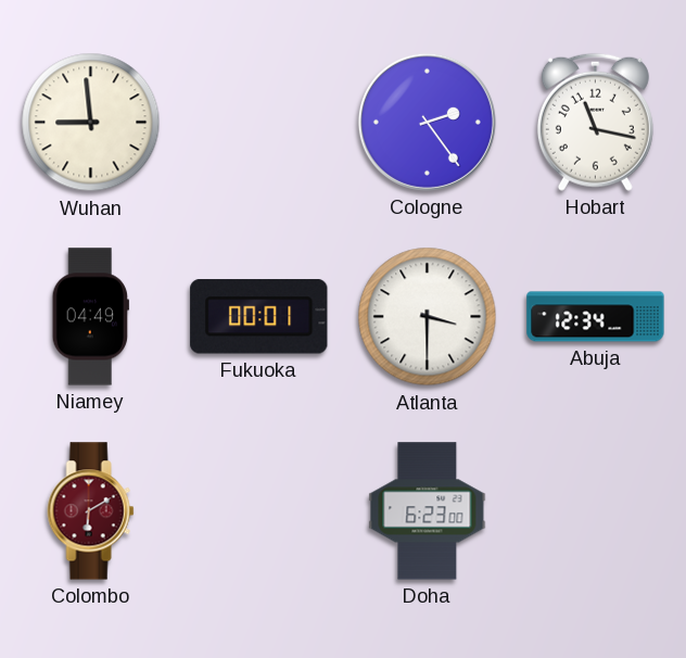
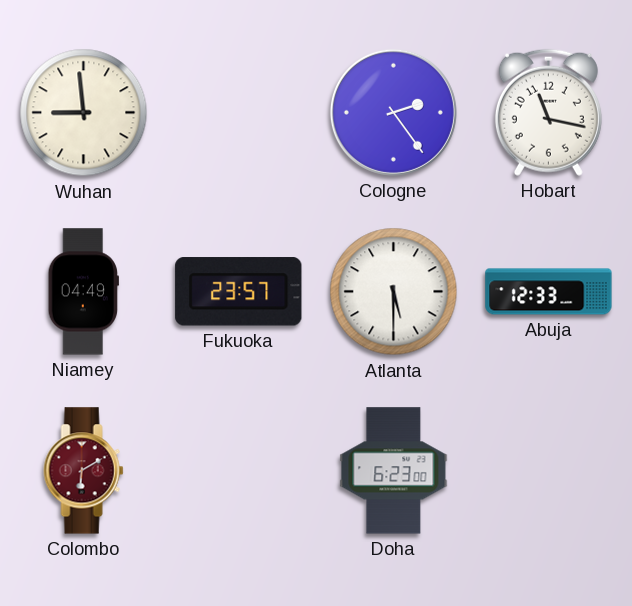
Fukuoka: 00:01 -> 23:57 (239, 292)
Atlanta: 3:30 -> 5:30 (394, 292)
Abuja: 12:34 -> 12:33 (549, 292)
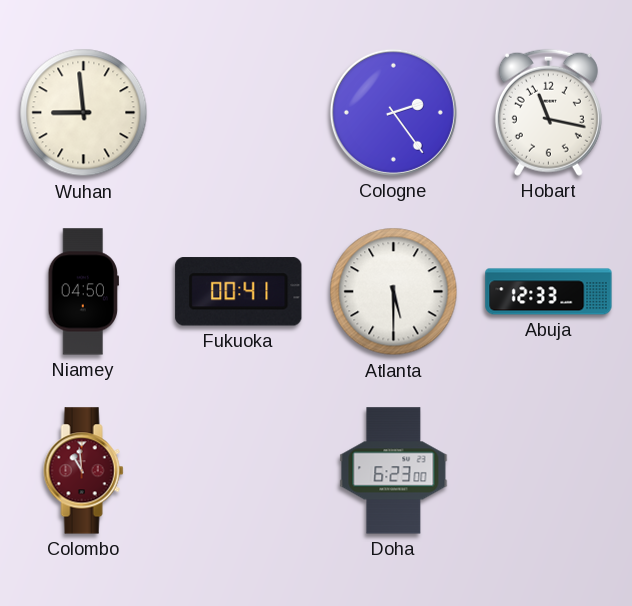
Niamey: 04:49 -> 04:50 (83, 292)
Fukuoka: 23:57 -> 00:41 (239, 292)
Colombo: 6:10 -> 10:59 (84, 471)
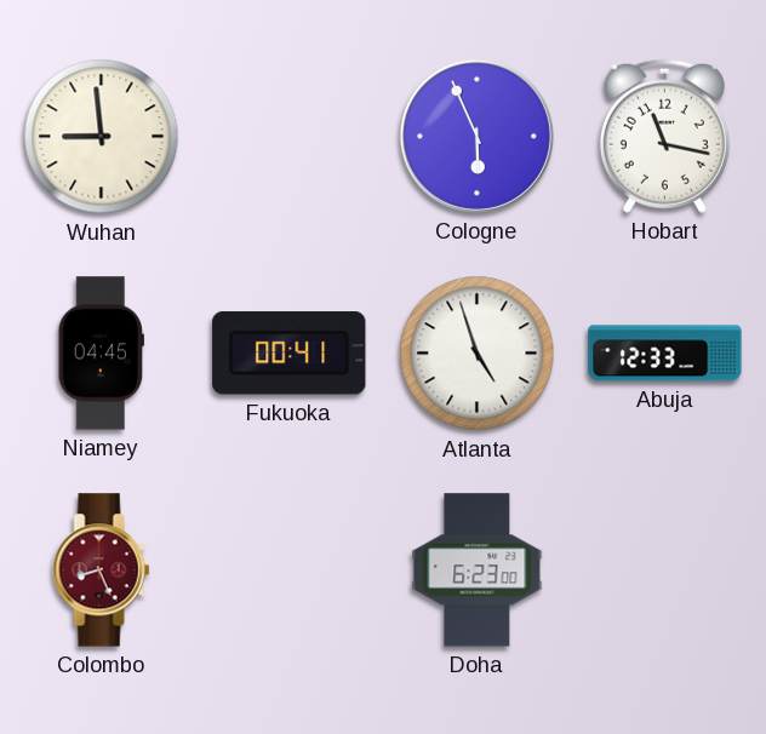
Cologne: 2:24 -> 5:56 (476, 136)
Niamey: 04:50 -> 04:45 (101, 354)
Atlanta: 5:30 -> 4:57 (478, 354)
Colombo: 10:59 -> 8:26 (102, 570)
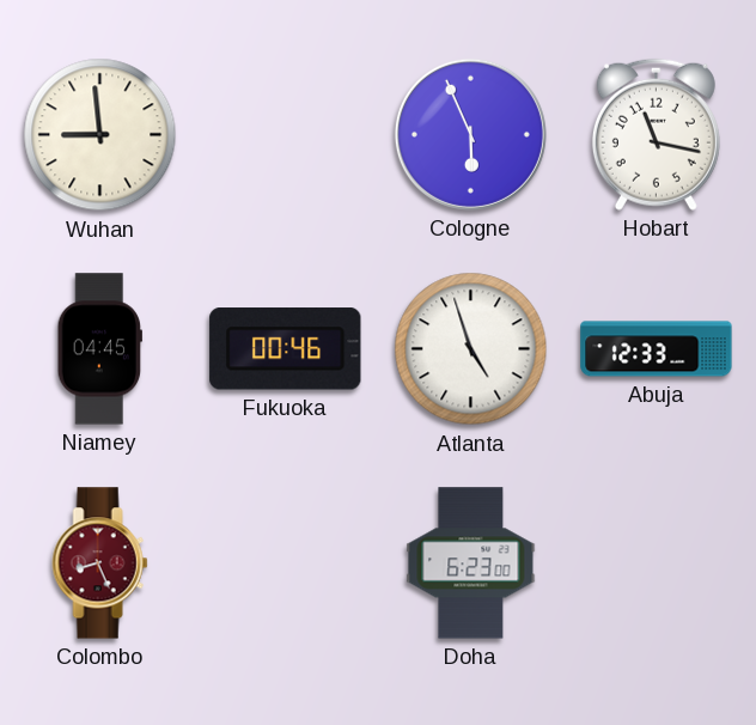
Fukuoka: 00:41 -> 00:46 (286, 349)
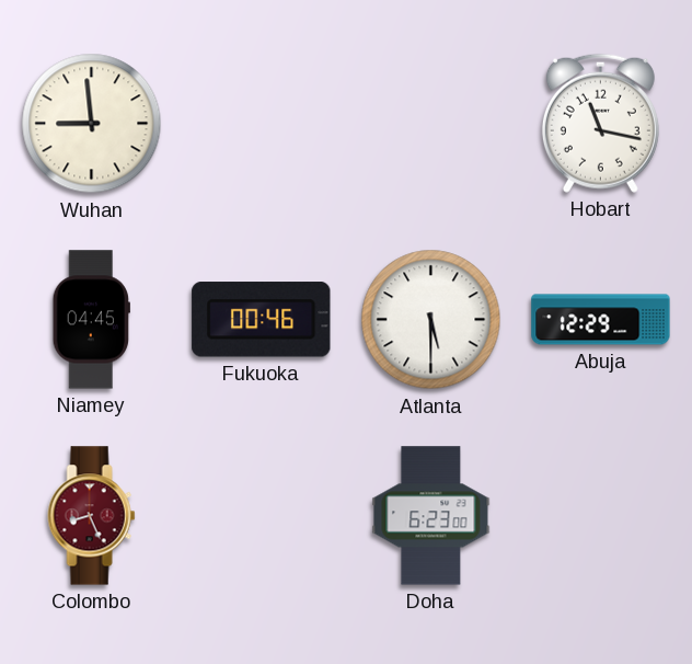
Cologne: 5:56 -> none (470, 134)
Atlanta: 4:57 -> 5:30 (431, 320)
Abuja: 12:33 -> 12:29 (601, 320)
